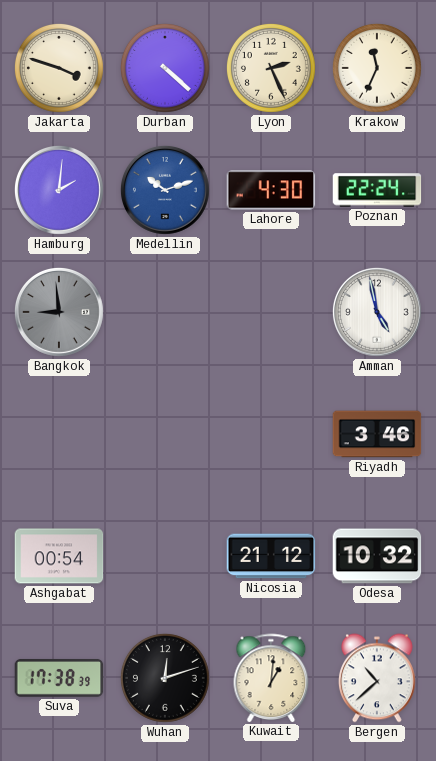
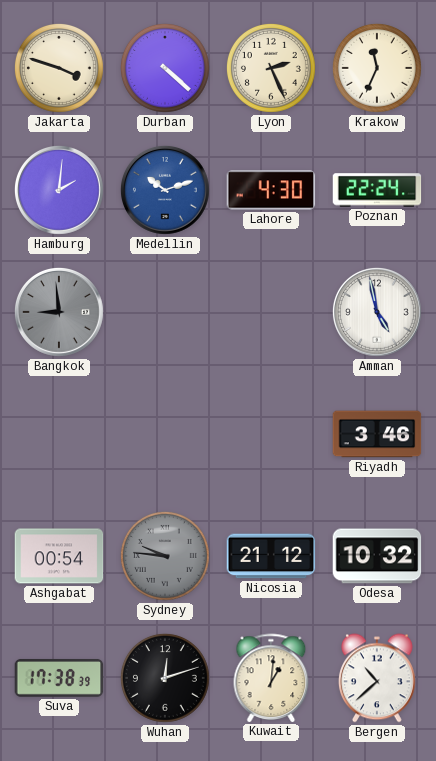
Sydney: none -> 9:46 (165, 556)
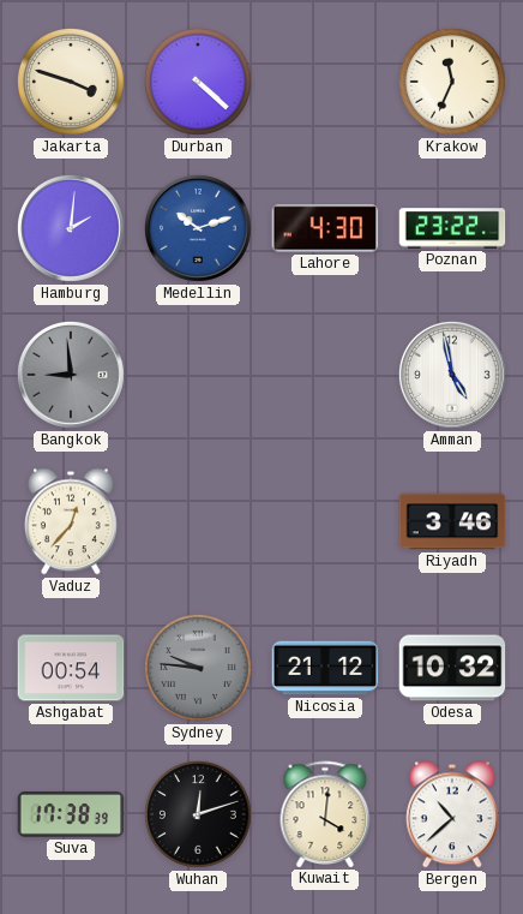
Lyon: 2:26 -> none (271, 68)
Poznan: 22:24 -> 23:22 (452, 228)
Vaduz: none -> 12:37 (71, 521)
Kuwait: 1:01 -> 4:01 (325, 814)
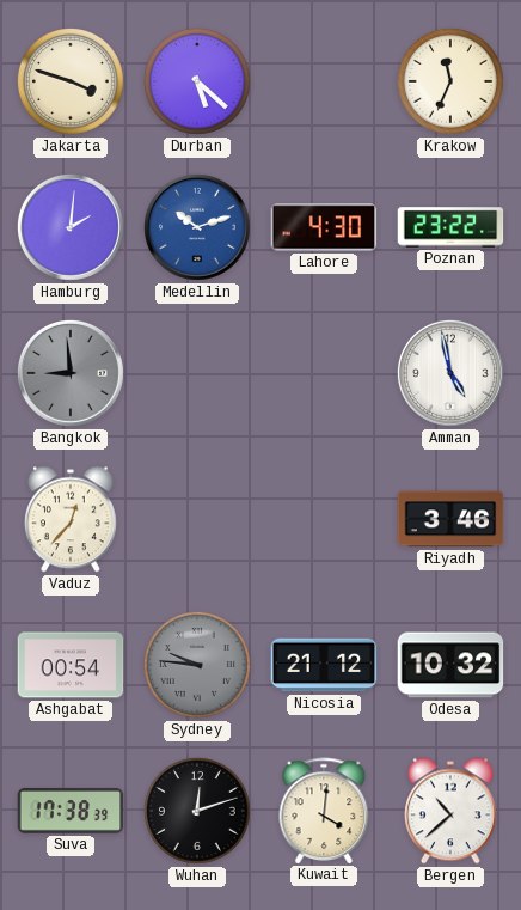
Durban: 4:22 -> 5:22 (197, 81)
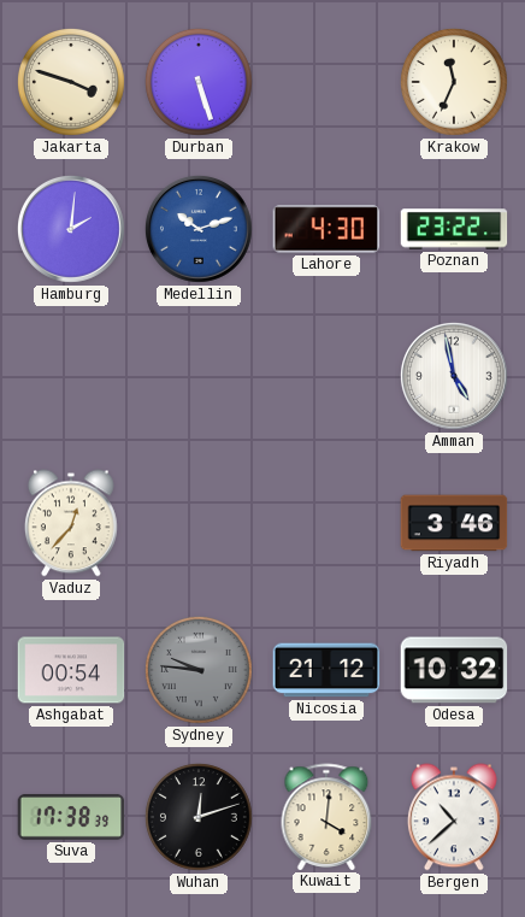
Durban: 5:22 -> 5:27 (199, 82)
Bangkok: 8:59 -> none (71, 373)
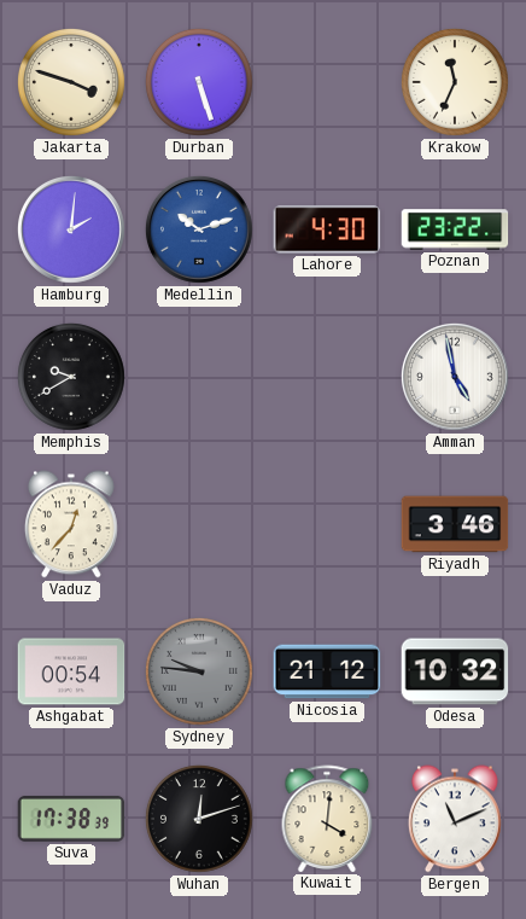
Memphis: none -> 9:40 (71, 377)
Bergen: 10:38 -> 11:11 (455, 819)
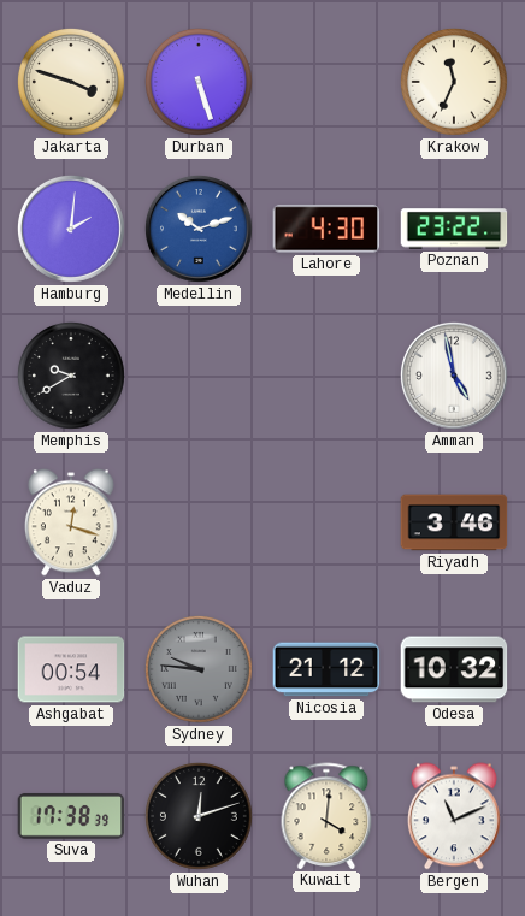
Vaduz: 12:37 -> 12:18 (71, 522)
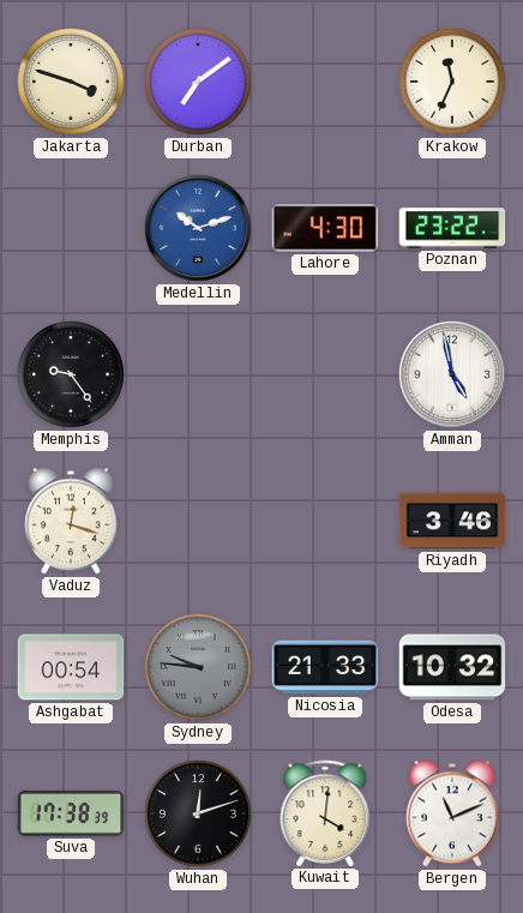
Durban: 5:27 -> 7:09 (198, 82)
Hamburg: 2:01 -> none (71, 229)
Memphis: 9:40 -> 9:24 (71, 374)
Nicosia: 21:12 -> 21:33 (325, 667)
